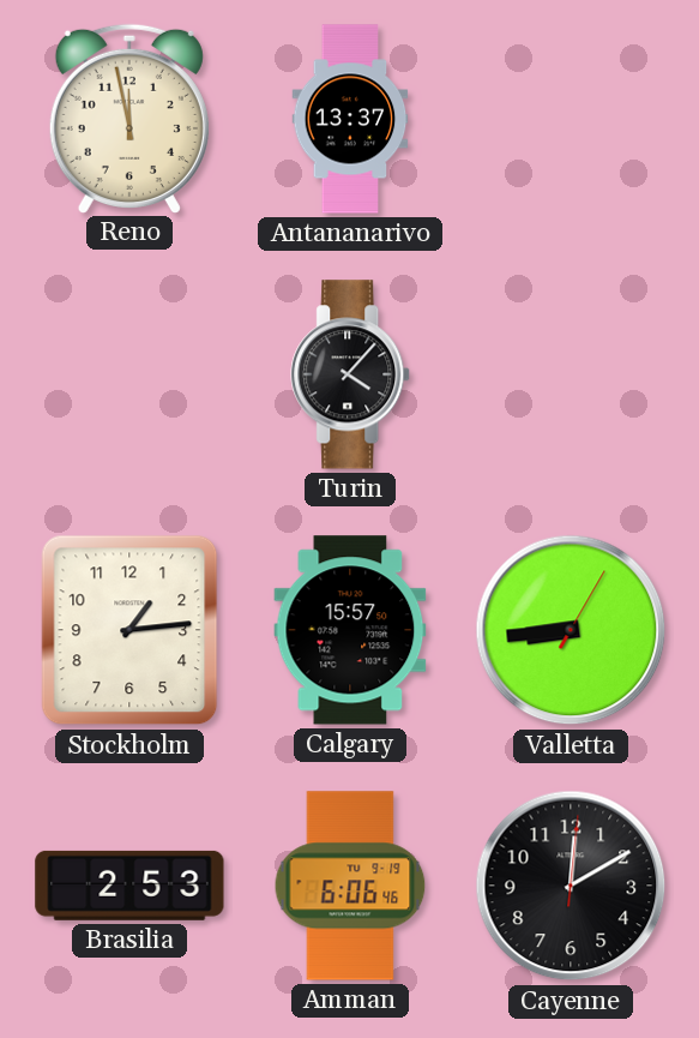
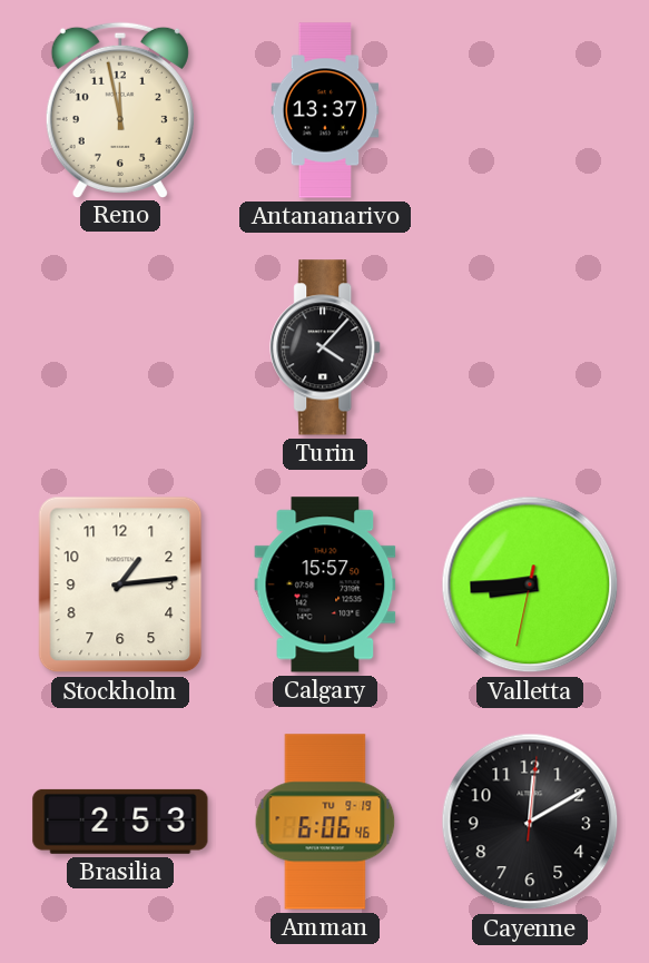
Valletta: 8:44:05 -> 8:44:32 (530, 584)
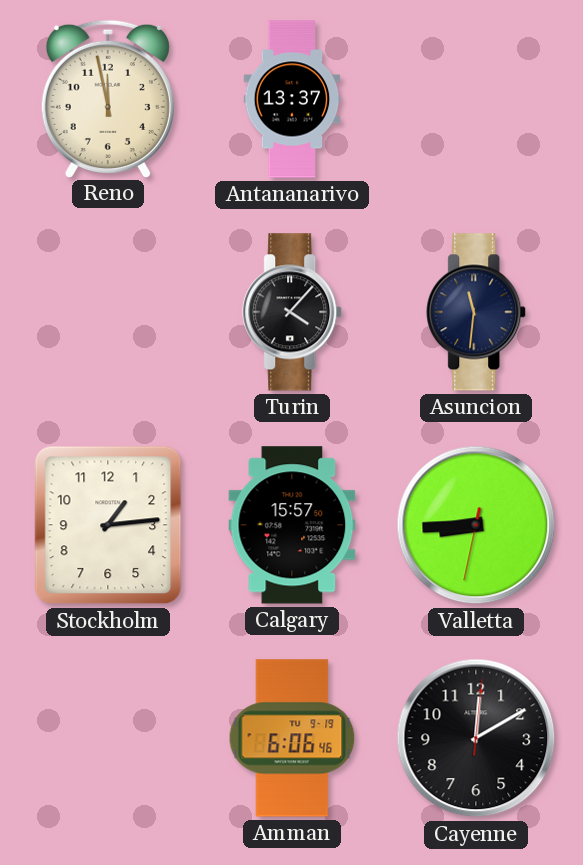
Asuncion: none -> 11:31 (477, 312)
Brasilia: 2:53 -> none (120, 822)
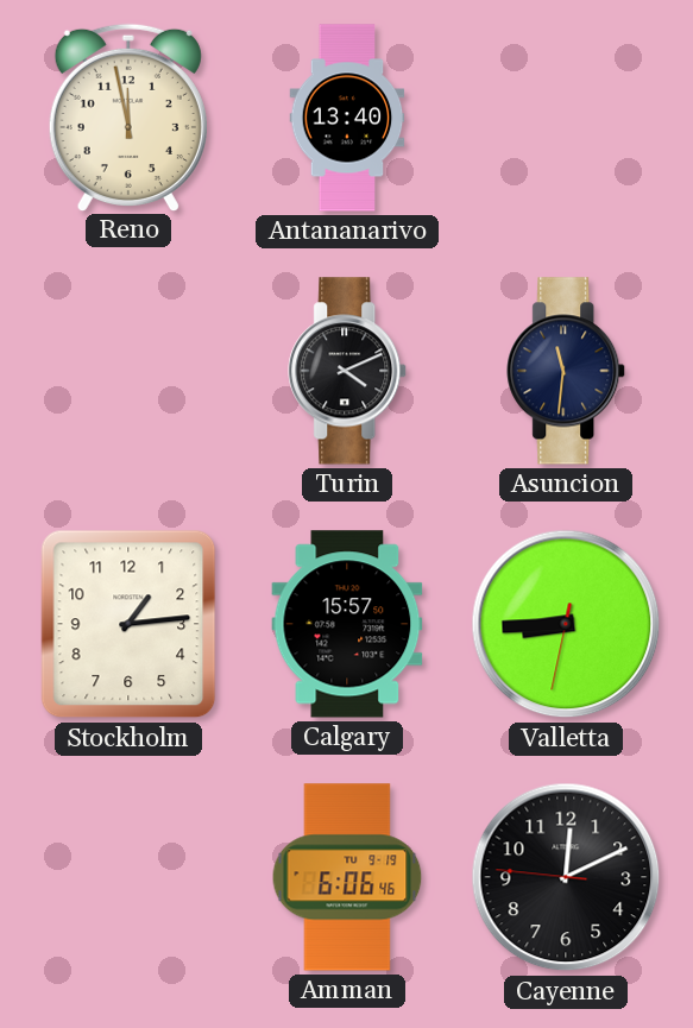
Antananarivo: 13:37 -> 13:40 (347, 118)
Turin: 4:07 -> 4:11 (348, 371)
Cayenne: 12:10:01 -> 12:10:46 (566, 877)
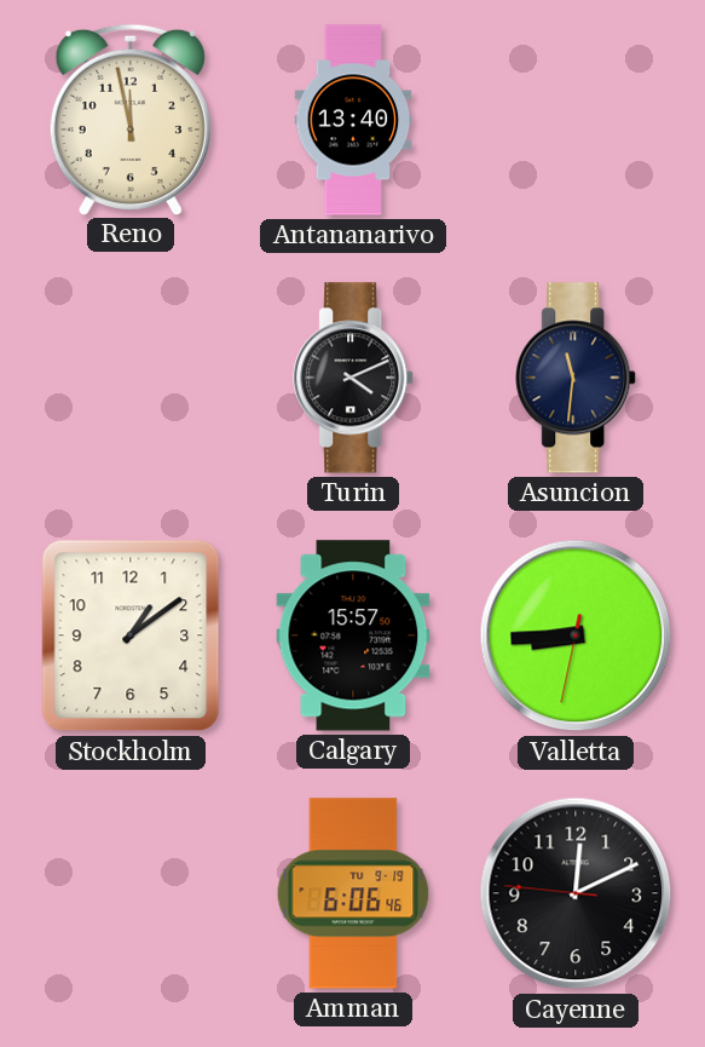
Stockholm: 1:14 -> 1:09 (131, 635)
